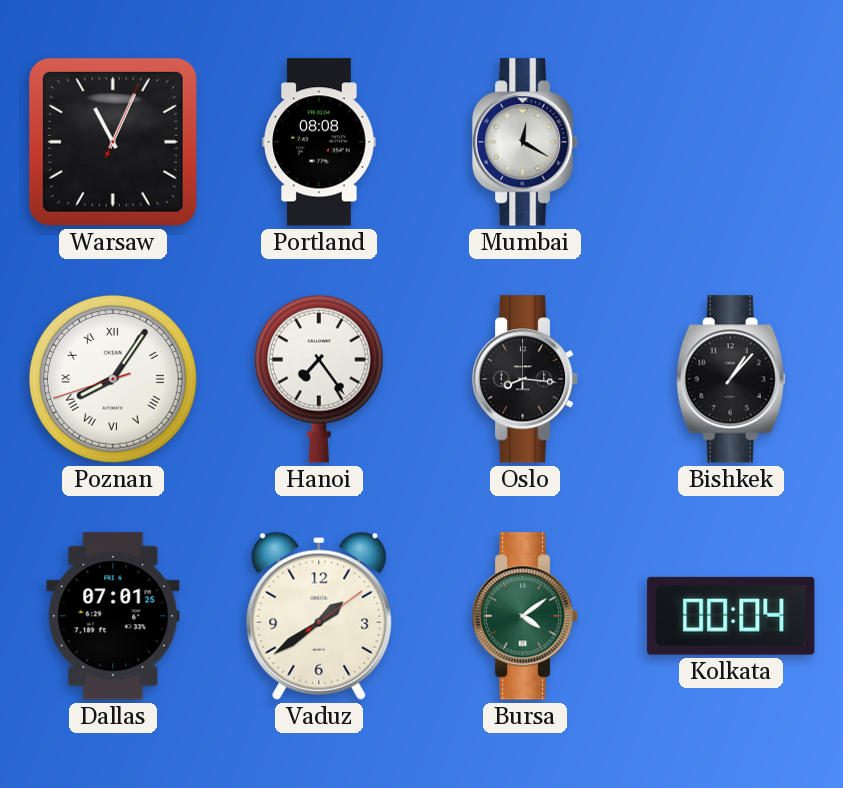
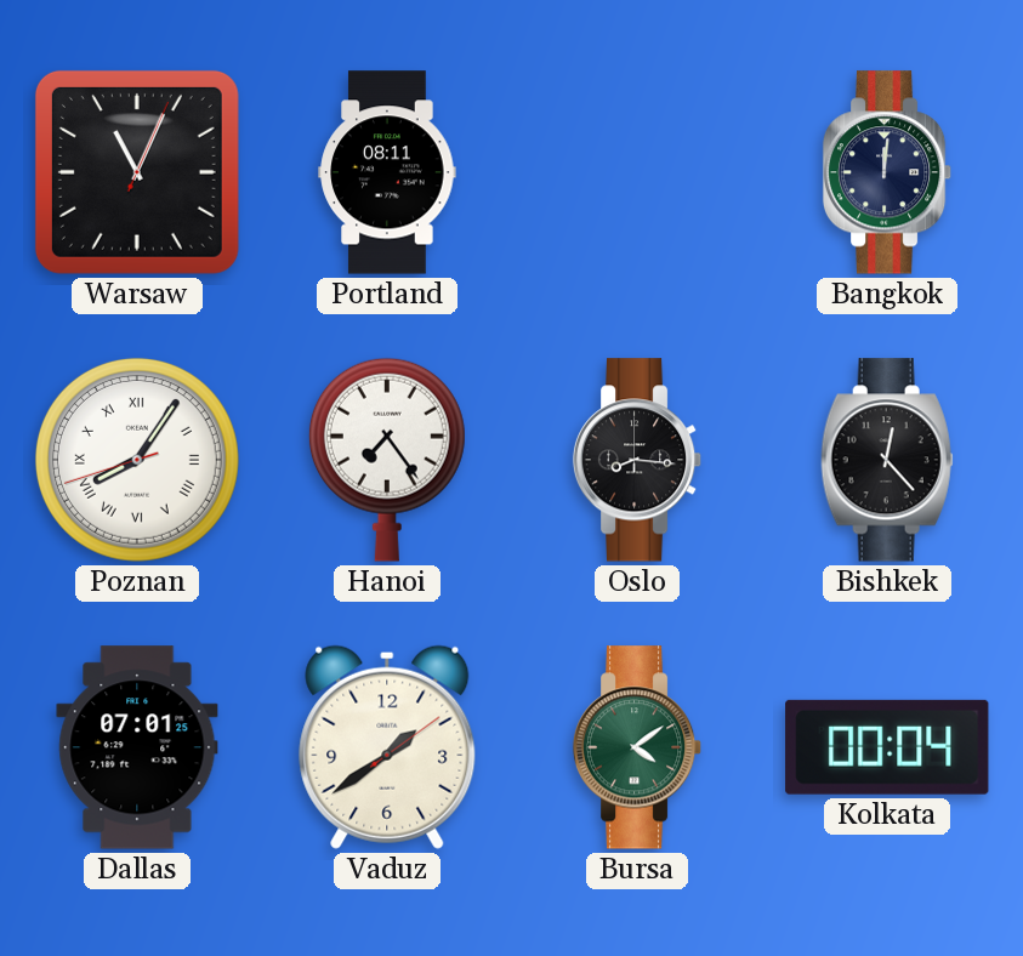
Portland: 08:08 -> 08:11 (387, 172)
Mumbai: 12:20 -> none (525, 142)
Bangkok: none -> 12:01 (887, 172)
Bishkek: 1:07 -> 12:23 (887, 460)
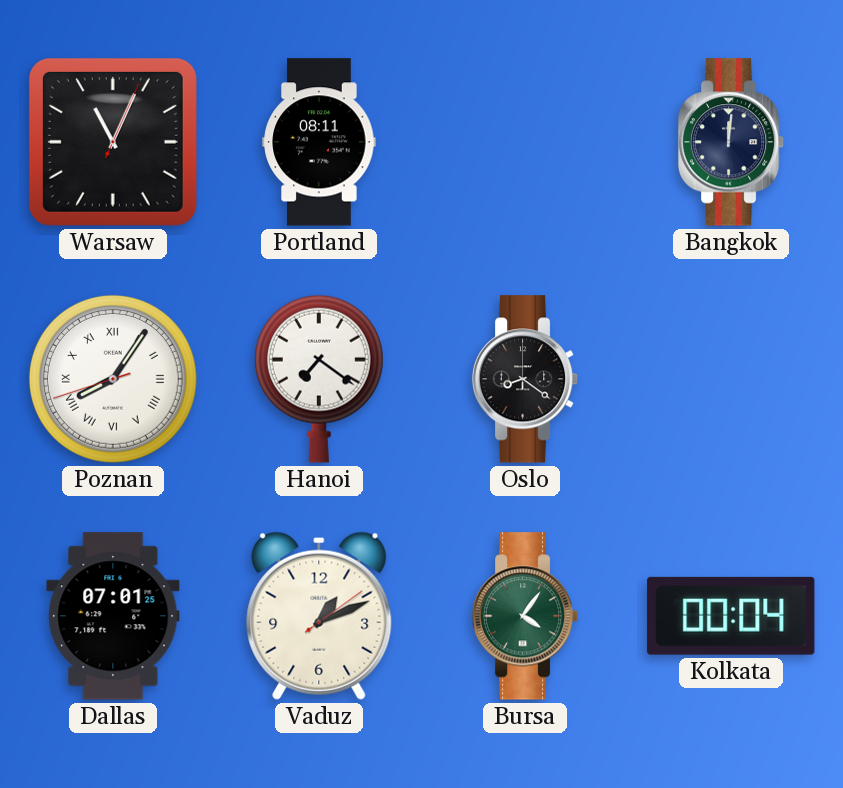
Hanoi: 7:24 -> 7:21 (319, 379)
Oslo: 8:16 -> 8:21 (525, 379)
Bishkek: 12:23 -> none (887, 460)
Vaduz: 1:39 -> 1:11 (319, 616)
Bursa: 4:09 -> 4:06 (525, 616)
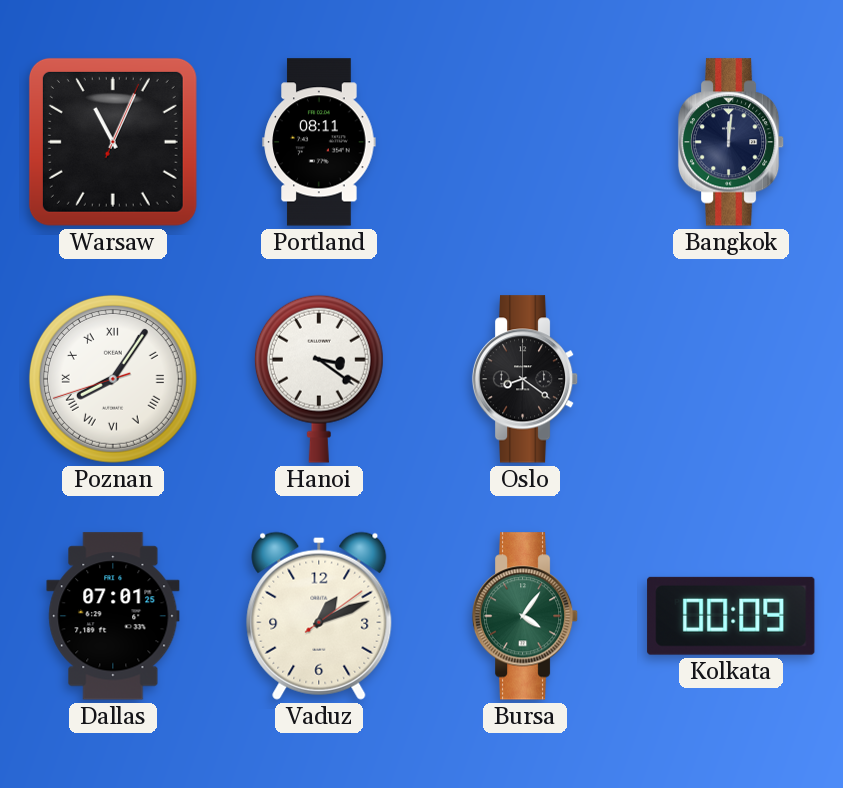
Hanoi: 7:21 -> 3:21 (319, 379)
Kolkata: 00:04 -> 00:09 (731, 616)
